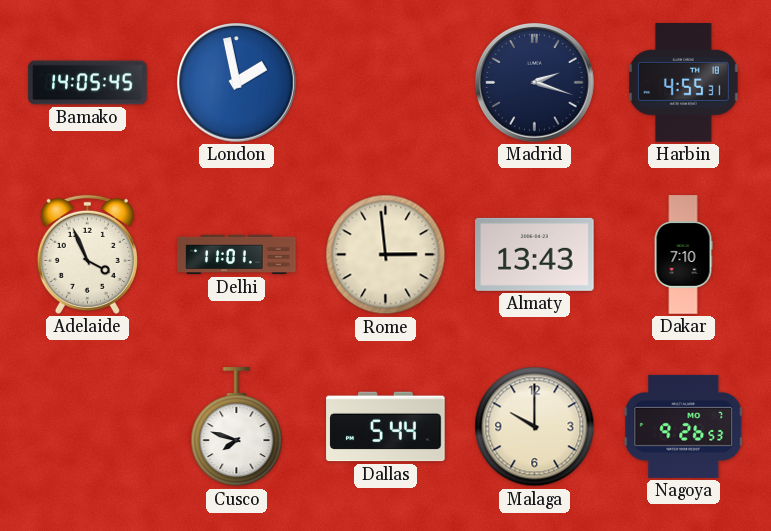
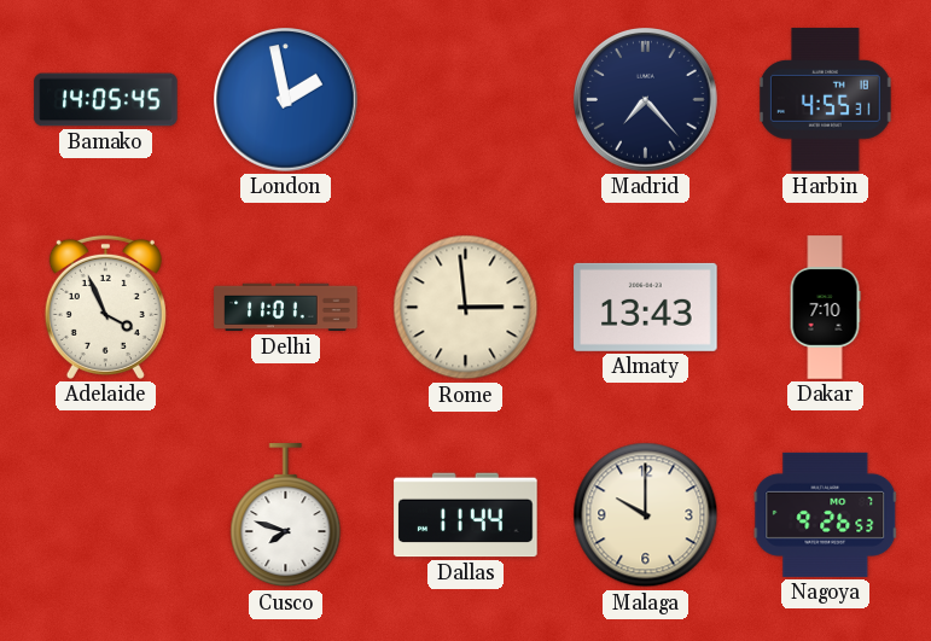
Madrid: 2:18 -> 7:23 (646, 100)
Dallas: 5:44 -> 11:44 (466, 515)
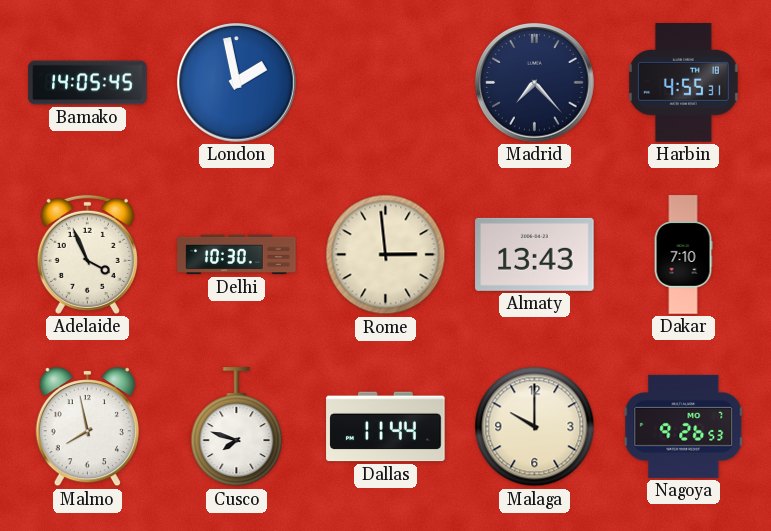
Delhi: 11:01 -> 10:30 (237, 255)
Malmo: none -> 7:58 (87, 427)
